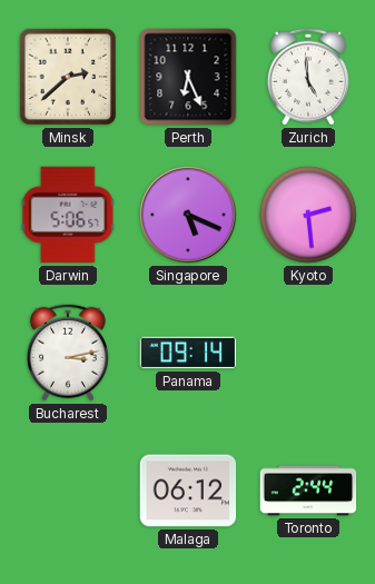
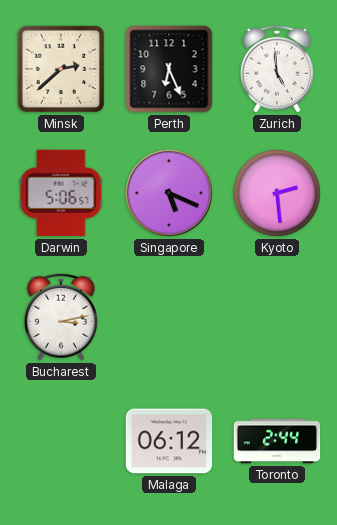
Panama: 09:14 -> none (188, 353)
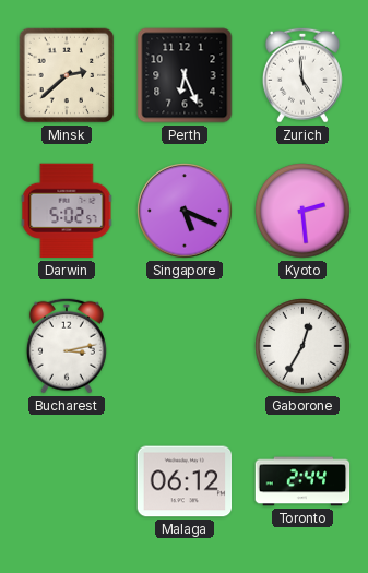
Darwin: 5:06 -> 5:02 (67, 211)
Gaborone: none -> 12:35 (302, 346)
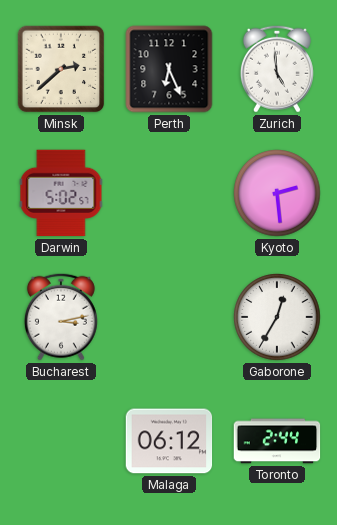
Singapore: 5:19 -> none (185, 211)
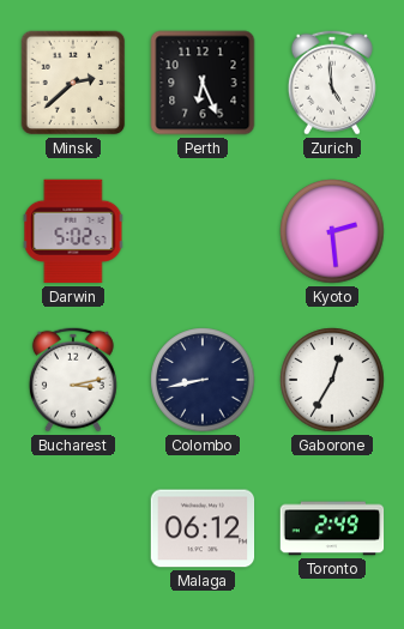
Colombo: none -> 8:43 (203, 380)
Toronto: 2:44 -> 2:49 (332, 528)
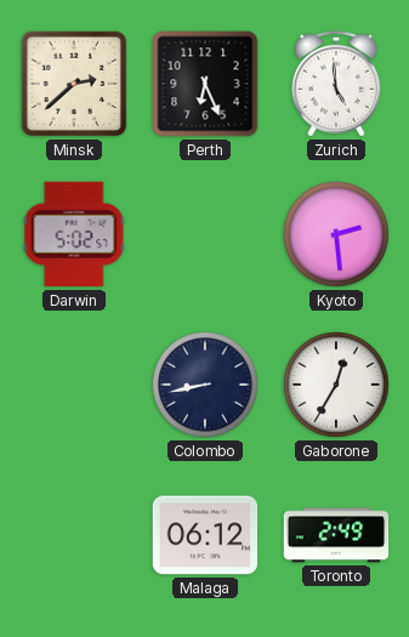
Bucharest: 3:13 -> none (73, 380)
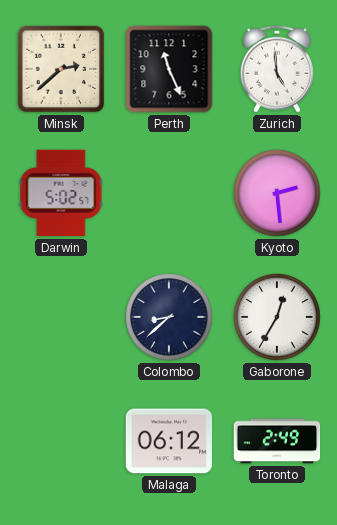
Perth: 6:26 -> 11:26 (169, 69)
Colombo: 8:43 -> 8:38 (169, 317)
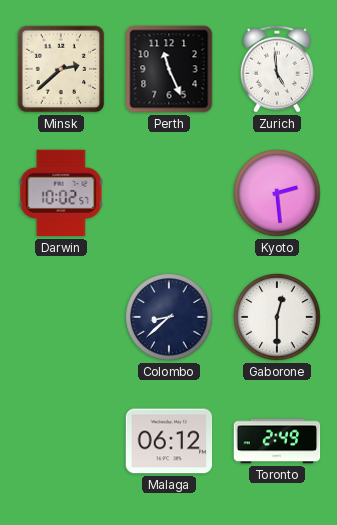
Darwin: 5:02 -> 10:02 (61, 193)
Gaborone: 12:35 -> 12:30 (277, 317)
